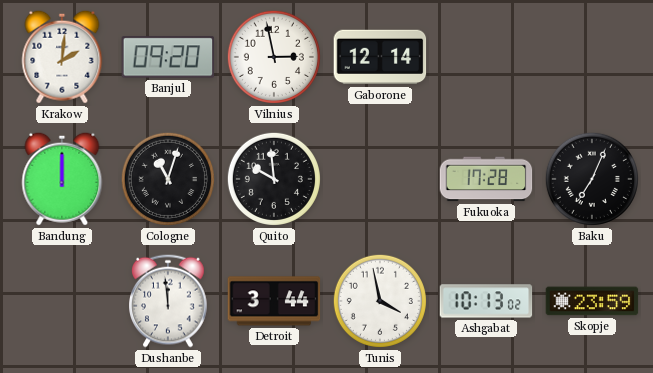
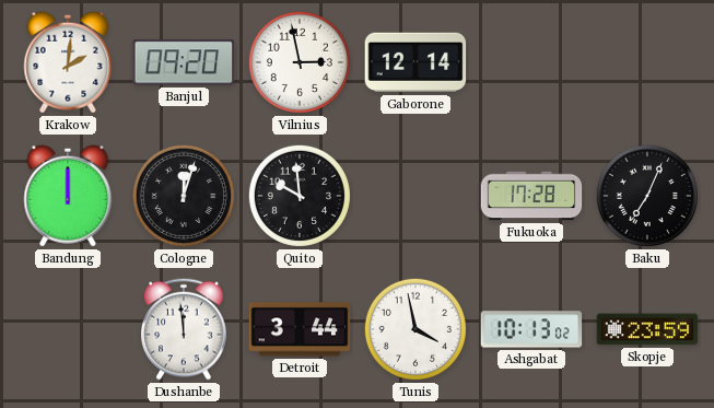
Cologne: 11:03 -> 12:03 (184, 196)
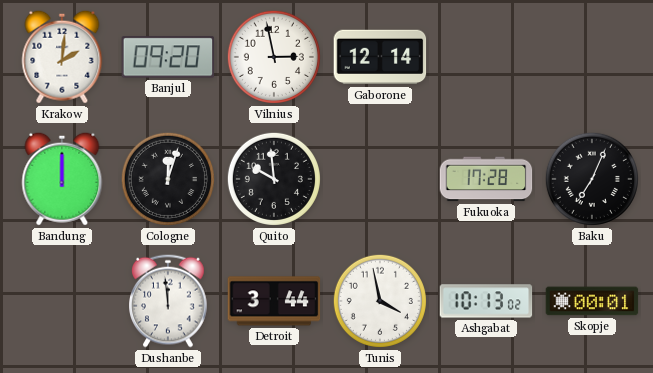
Skopje: 23:59 -> 00:01 (592, 301)
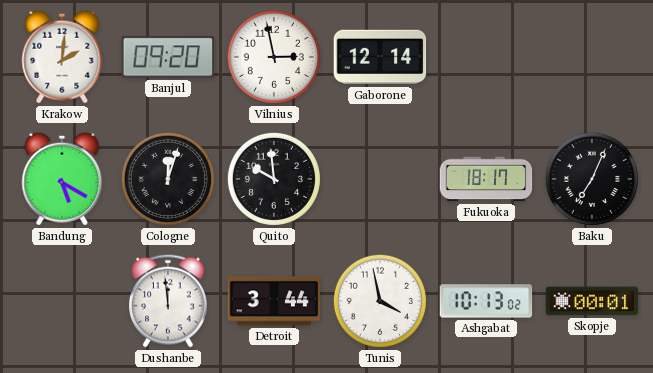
Bandung: 12:00 -> 5:20 (62, 179)
Fukuoka: 17:28 -> 18:17 (486, 179)
